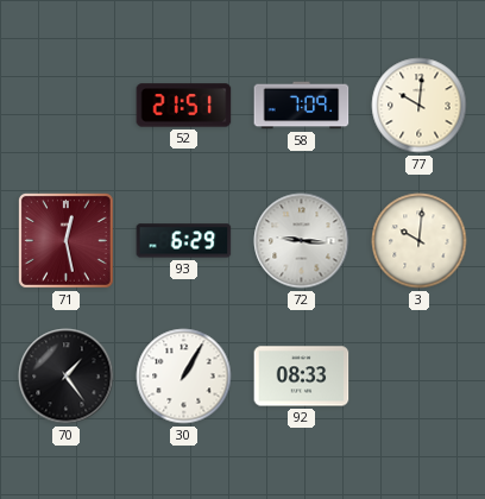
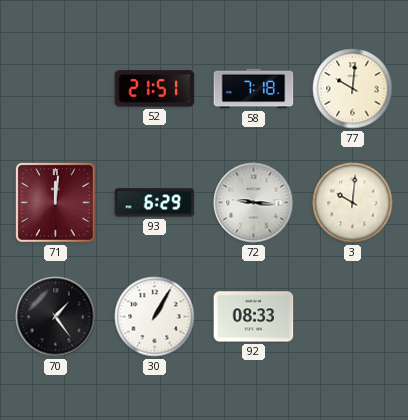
58: 7:09 -> 7:18 (254, 89)
71: 12:28 -> 12:01 (55, 202)
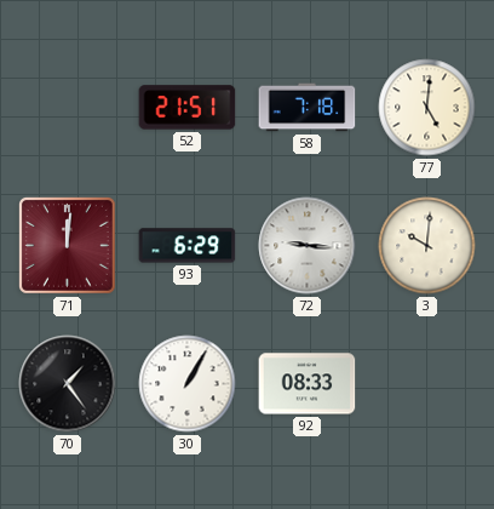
77: 10:01 -> 5:01 (427, 108)
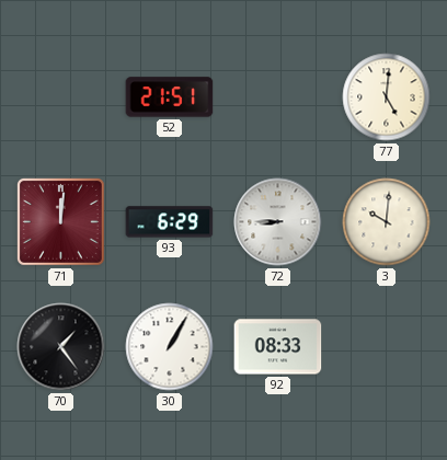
58: 7:18 -> none (308, 108)
72: 9:16 -> 8:45 (278, 222)
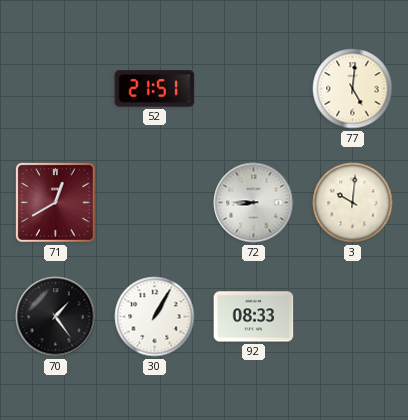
71: 12:01 -> 12:40 (55, 202)
93: 6:29 -> none (170, 222)
